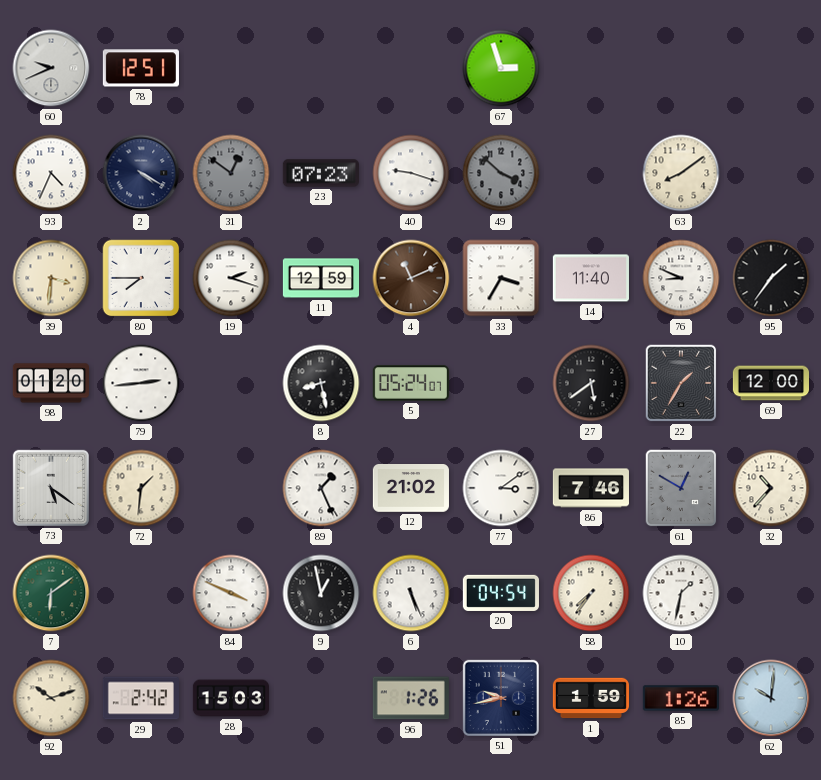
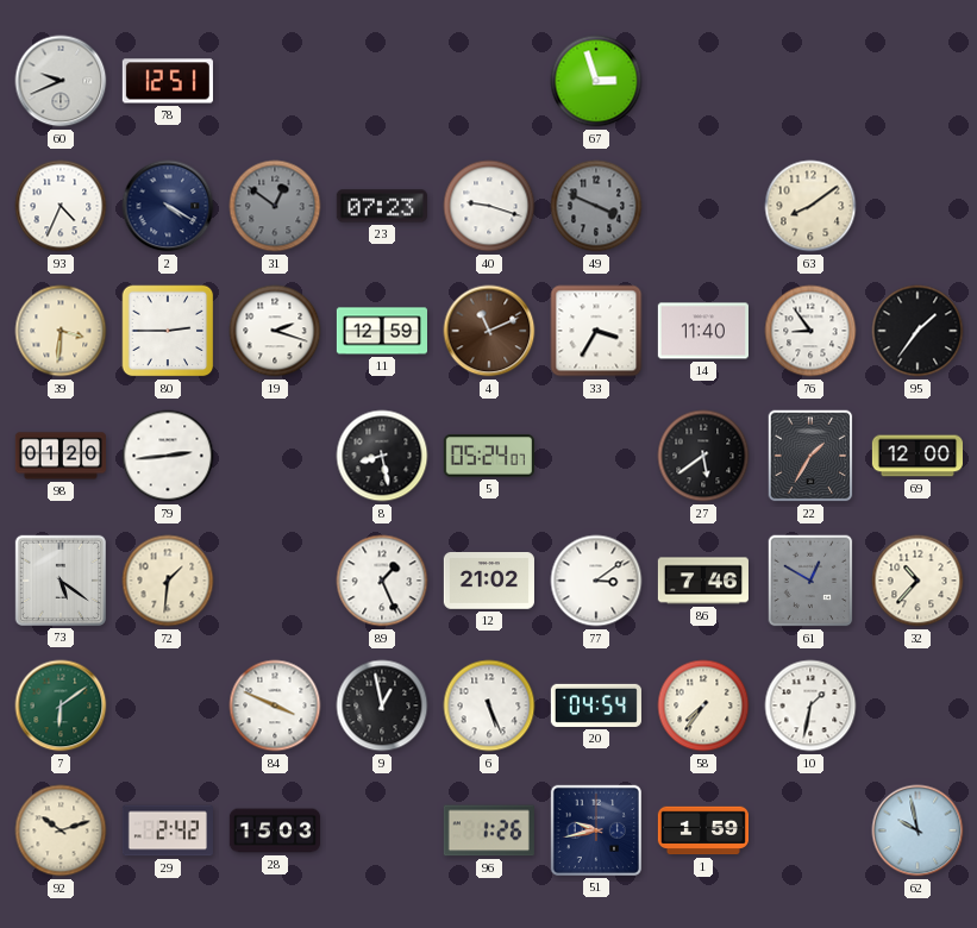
49: 3:52 -> 3:49 (596, 206)
80: 7:45 -> 2:45 (168, 331)
76: 8:49 -> 8:54 (810, 331)
85: 1:26 -> none (681, 698)
62: 10:01 -> 9:58 (917, 830)
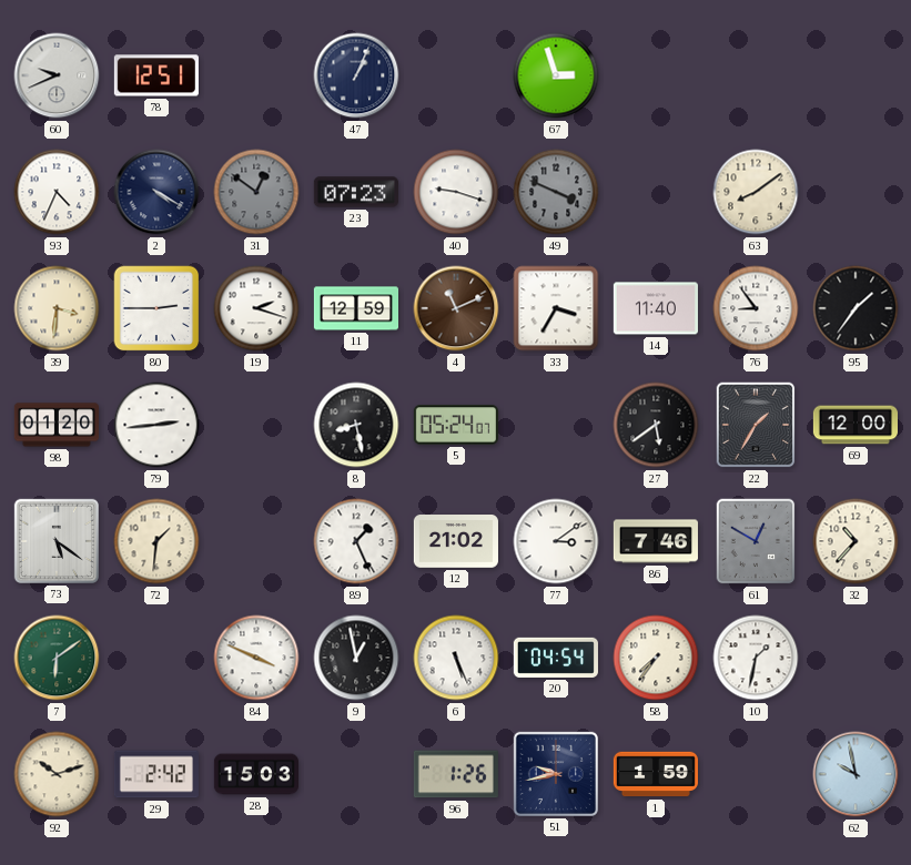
47: none -> 1:04 (356, 75)
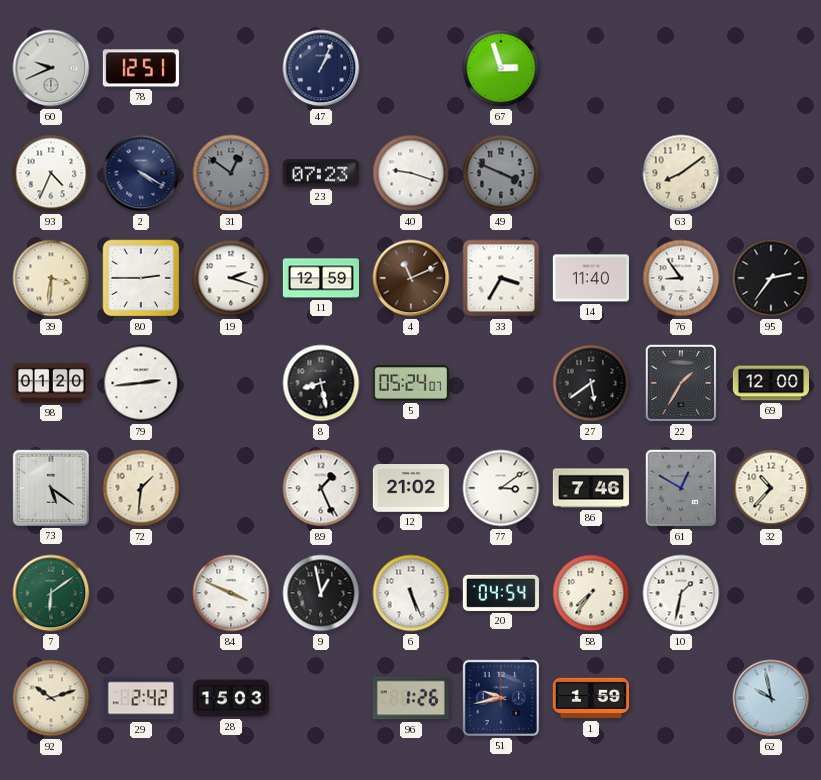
95: 1:36 -> 2:36 (771, 278)
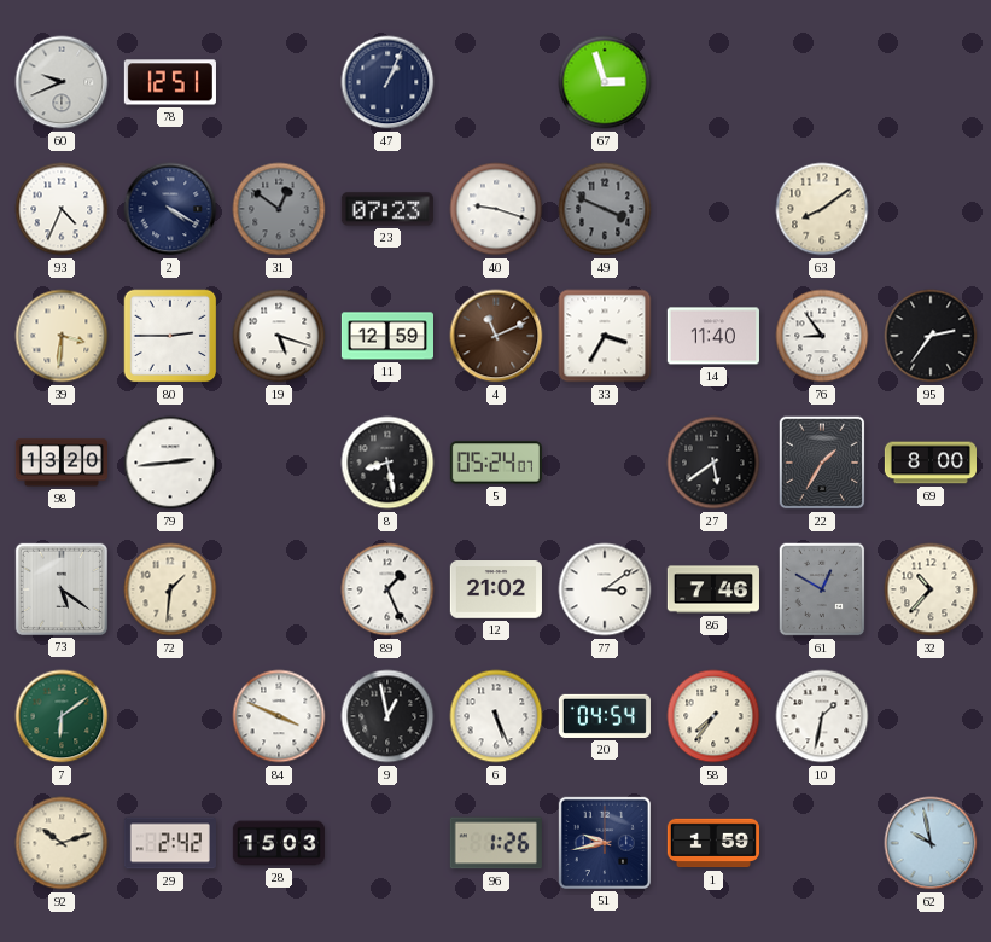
19: 2:18 -> 5:18 (279, 336)
98: 01:20 -> 13:20 (62, 463)
69: 12:00 -> 8:00 (929, 463)
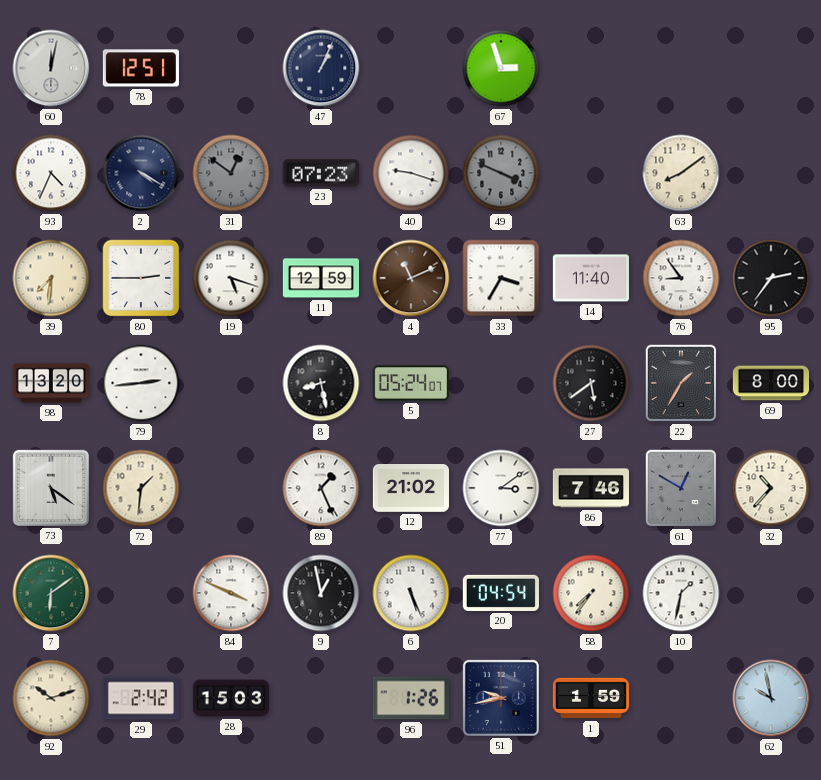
60: 9:41 -> 12:02 (51, 68)
39: 3:31 -> 7:31 (51, 278)
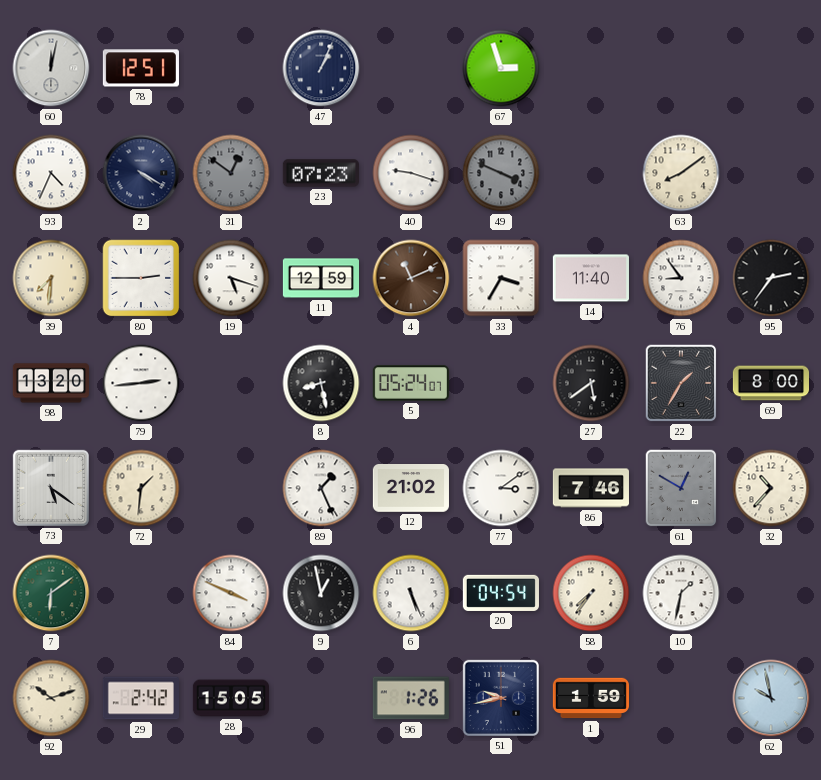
28: 15:03 -> 15:05 (230, 698)
